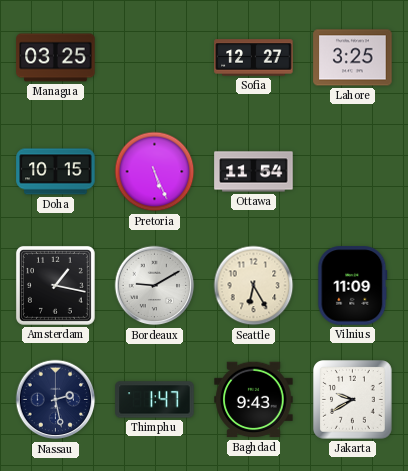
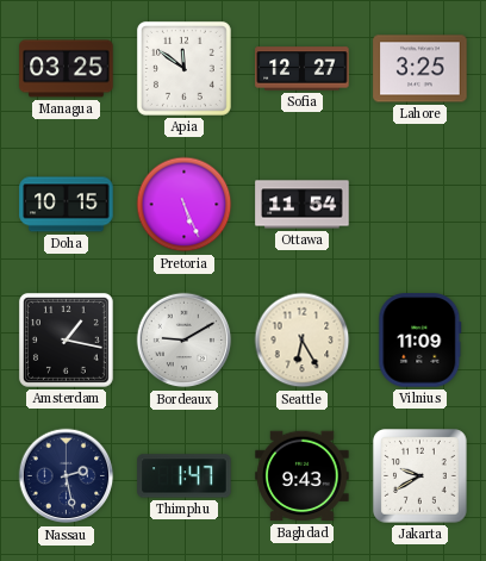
Apia: none -> 11:51 (183, 68)
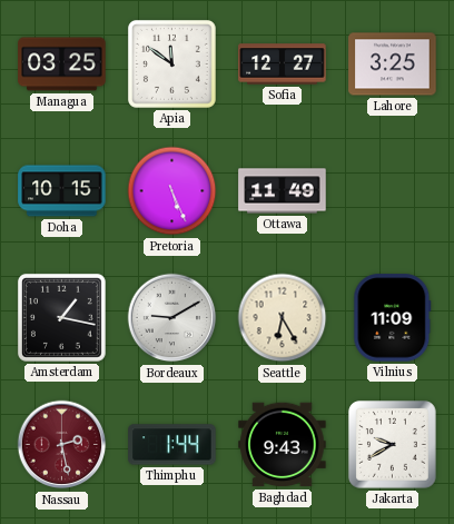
Ottawa: 11:54 -> 11:49 (283, 191)
Nassau dial: navy -> burgundy (62, 445)
Thimphu: 1:47 -> 1:44 (172, 445)
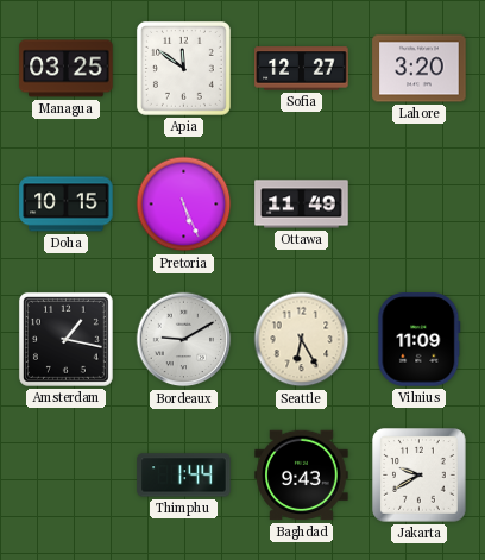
Lahore: 3:25 -> 3:20 (420, 69)
Nassau: 2:28 -> none (62, 445)
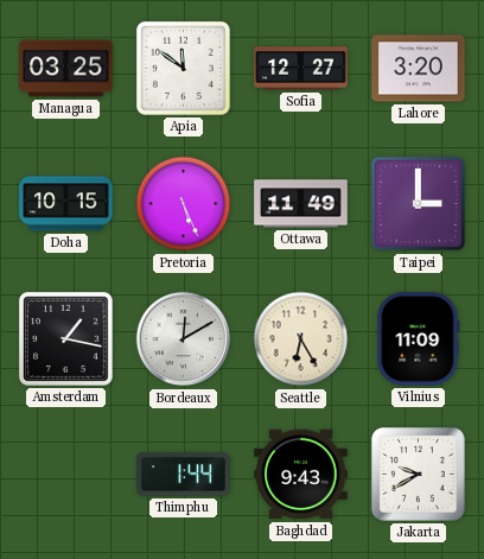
Taipei: none -> 3:00 (419, 204)
Bordeaux: 9:10 -> 12:10 (184, 339)
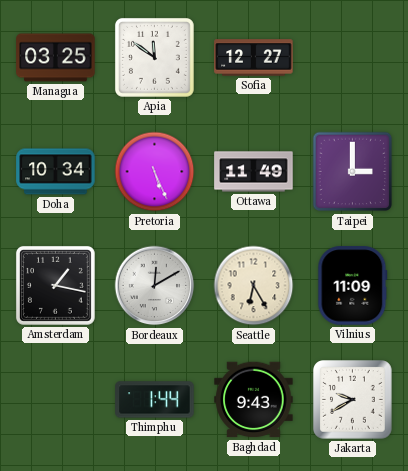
Lahore: 3:20 -> none (419, 69)
Doha: 10:15 -> 10:34 (56, 172)
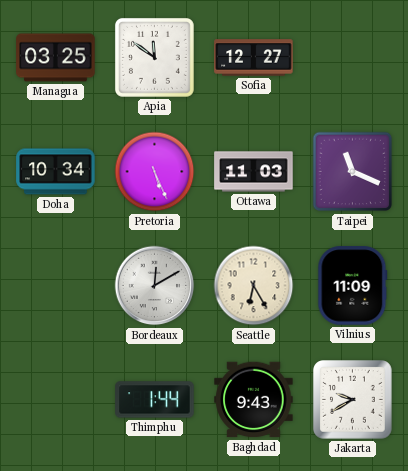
Ottawa: 11:49 -> 11:03 (254, 172)
Taipei: 3:00 -> 11:19 (353, 172)
Amsterdam: 1:17 -> none (55, 285)
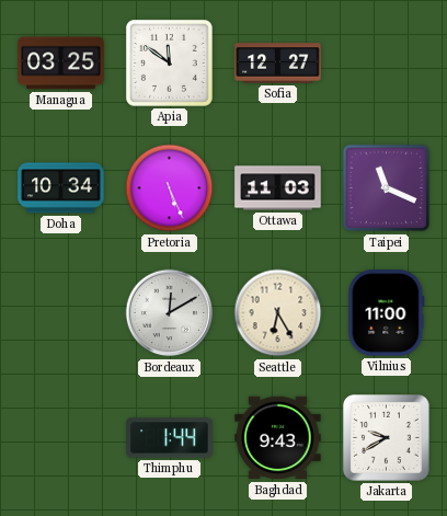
Vilnius: 11:09 -> 11:00 (387, 313)
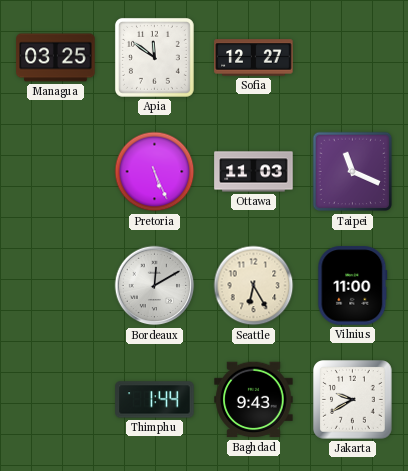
Doha: 10:34 -> none (61, 188)
